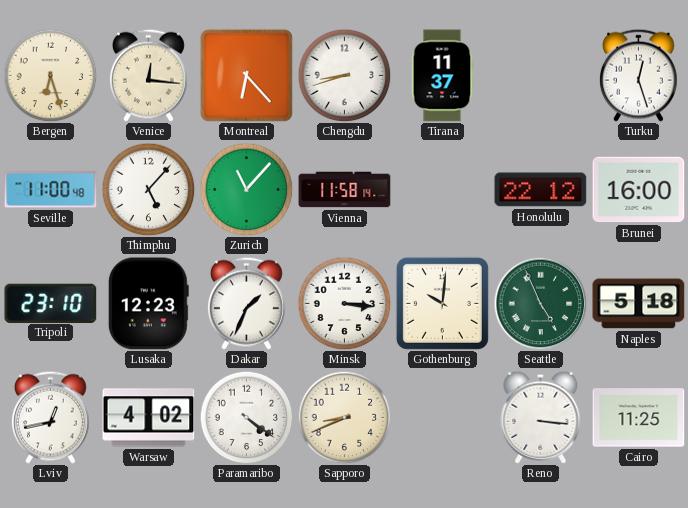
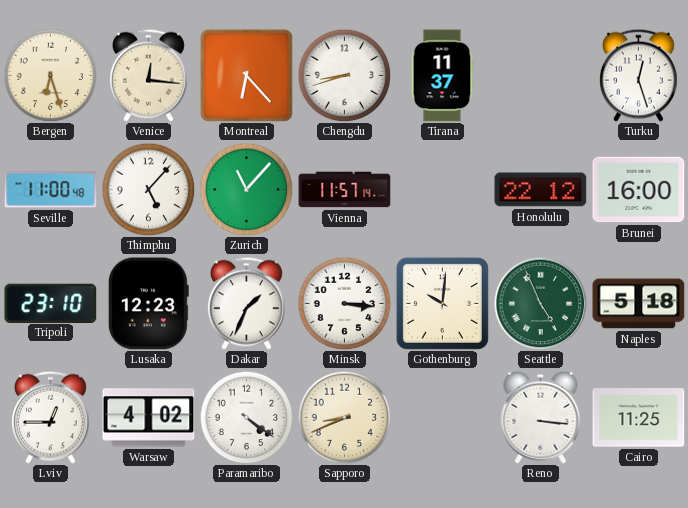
Vienna: 11:58 -> 11:57 (345, 190)
Lviv: 12:43 -> 12:45 (50, 417)
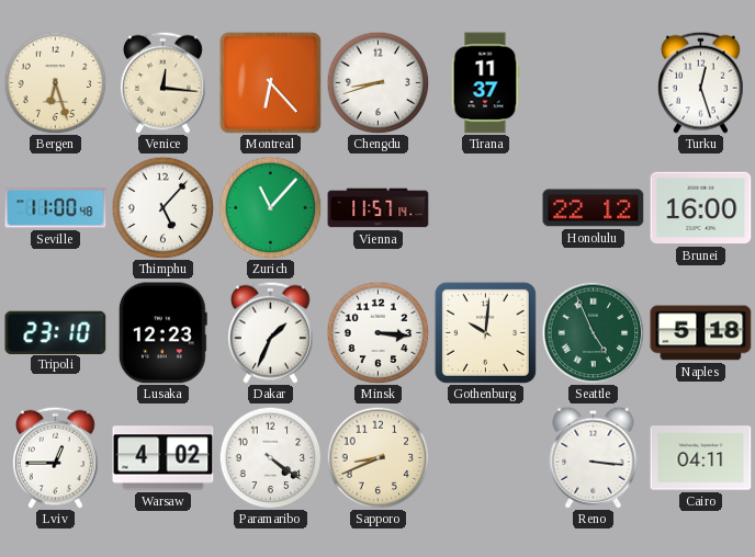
Cairo: 11:25 -> 04:11 (701, 458)
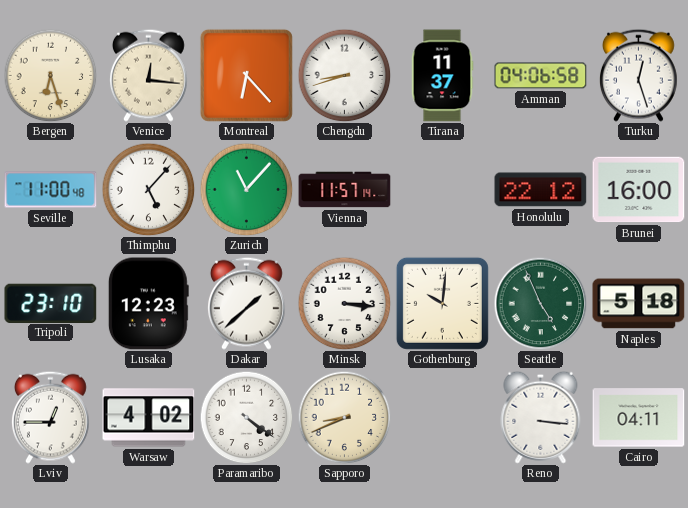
Amman: none -> 04:06 (541, 76)
Dakar: 1:34 -> 1:38 (246, 303)
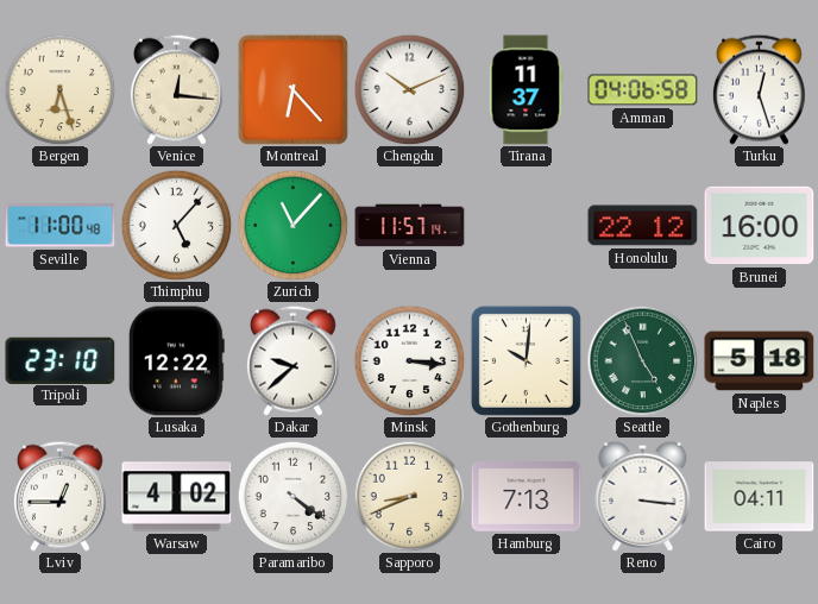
Chengdu: 8:42 -> 10:11 (409, 89)
Lusaka: 12:23 -> 12:22 (176, 361)
Dakar: 1:38 -> 9:38 (292, 360)
Hamburg: none -> 7:13 (527, 497)
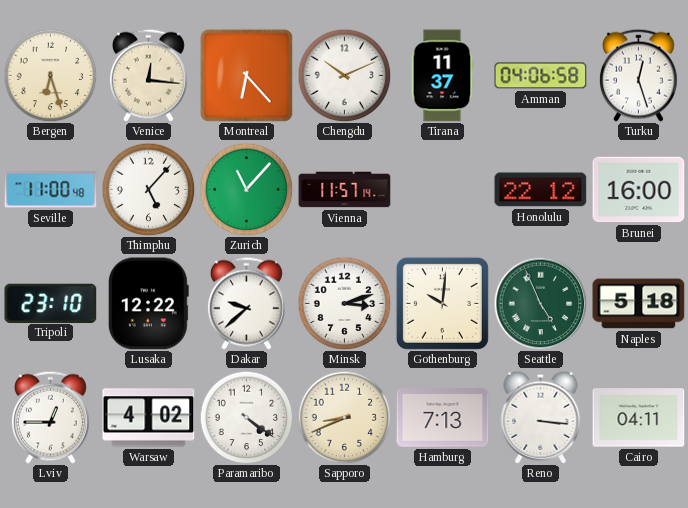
Minsk: 3:16 -> 3:12 (344, 303)
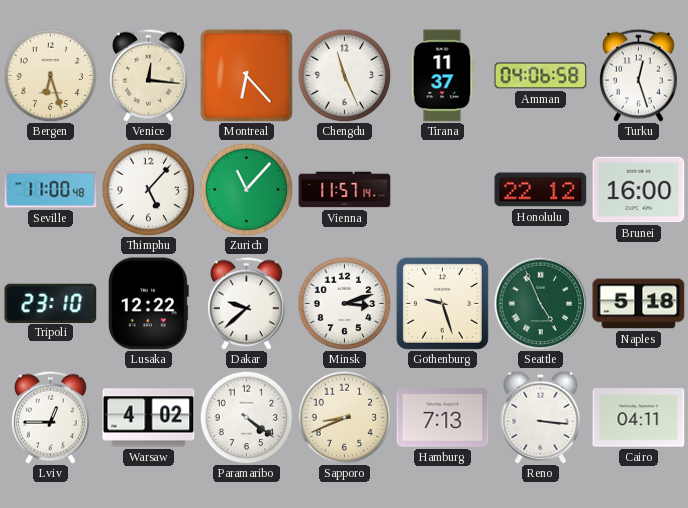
Chengdu: 10:11 -> 11:26 (344, 75)
Gothenburg: 10:01 -> 9:27 (442, 303)
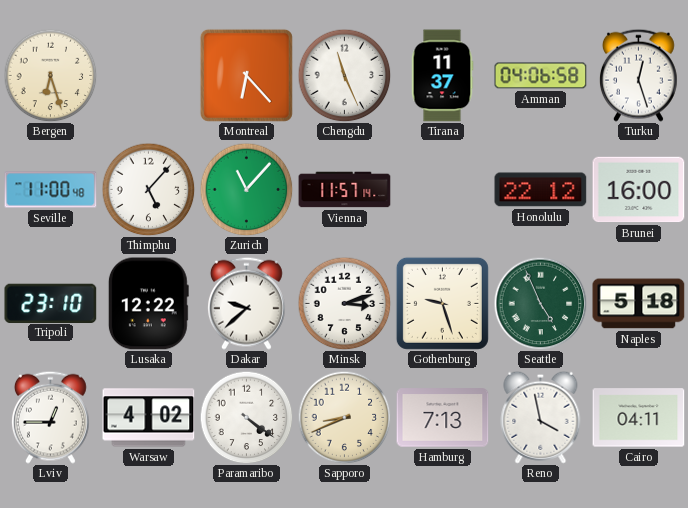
Venice: 12:16 -> none (148, 75)
Reno: 3:16 -> 3:58 (541, 417)
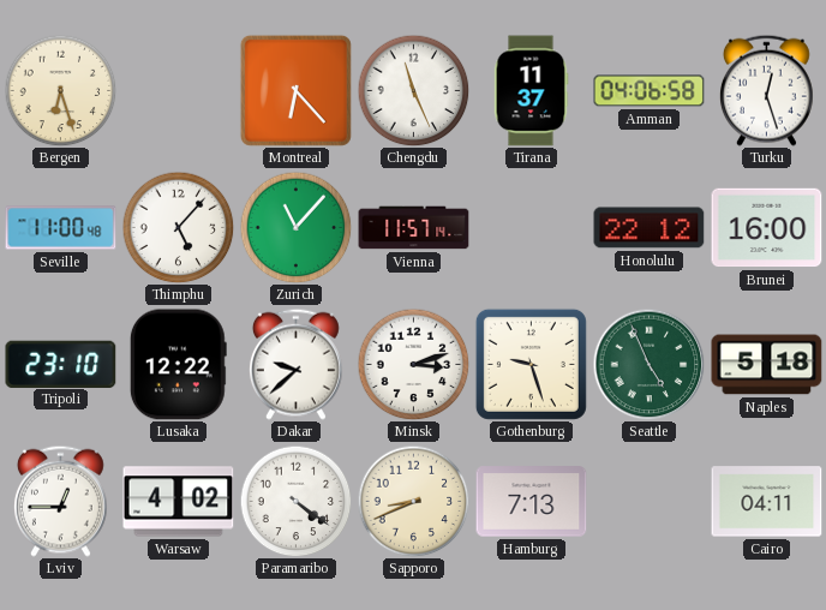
Reno: 3:58 -> none (541, 417)
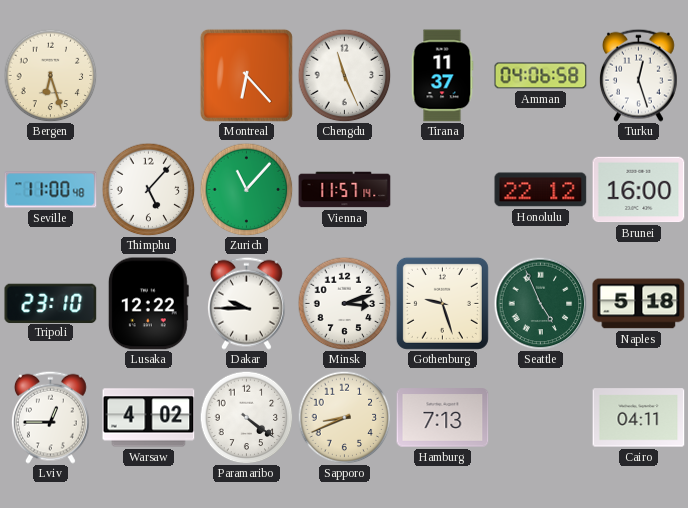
Dakar: 9:38 -> 9:45 (246, 303)
